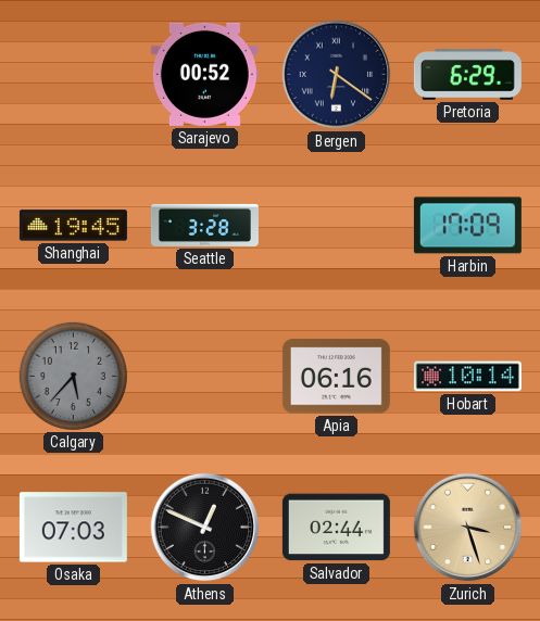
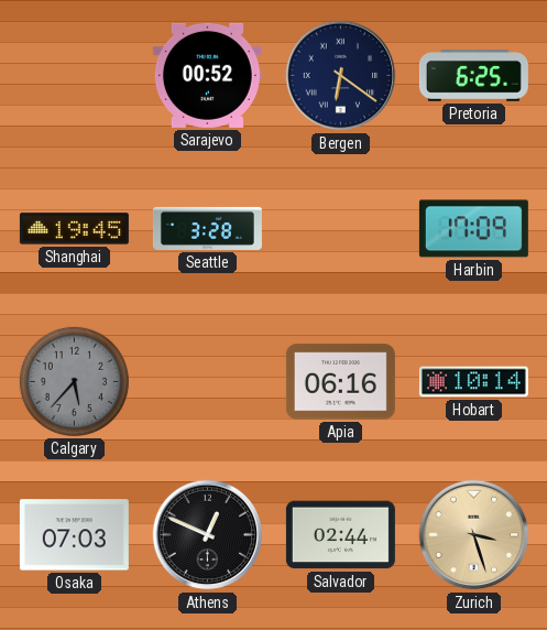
Pretoria: 6:29 -> 6:25 (473, 75)
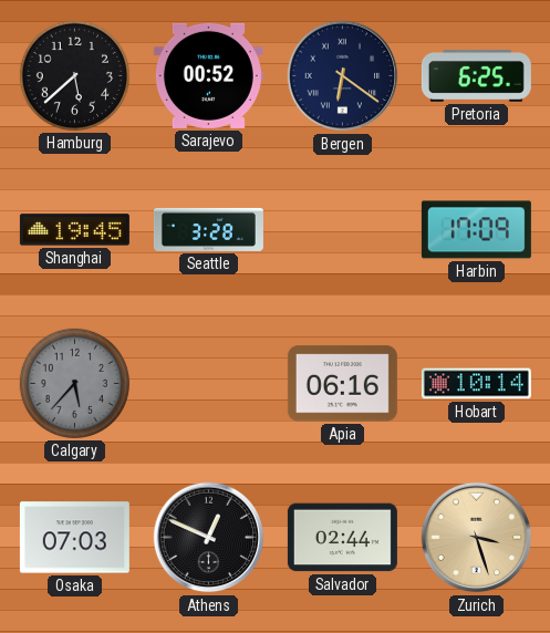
Hamburg: none -> 5:38 (74, 75)
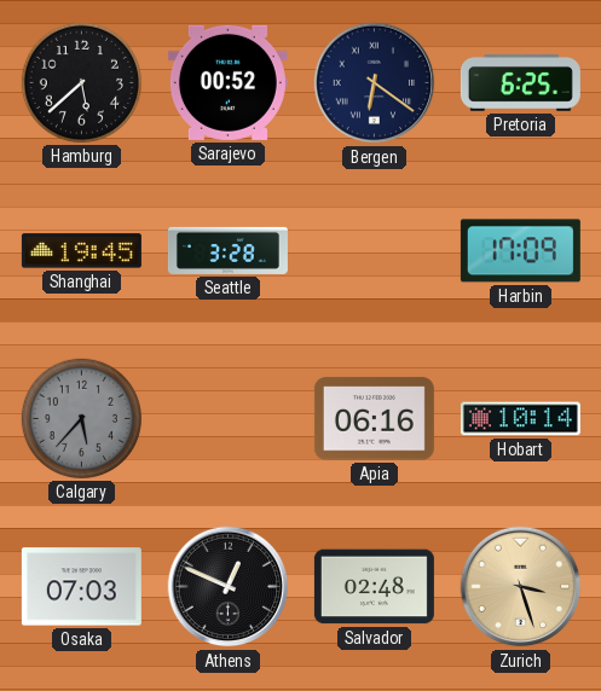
Salvador: 02:44 -> 02:48 (374, 587)
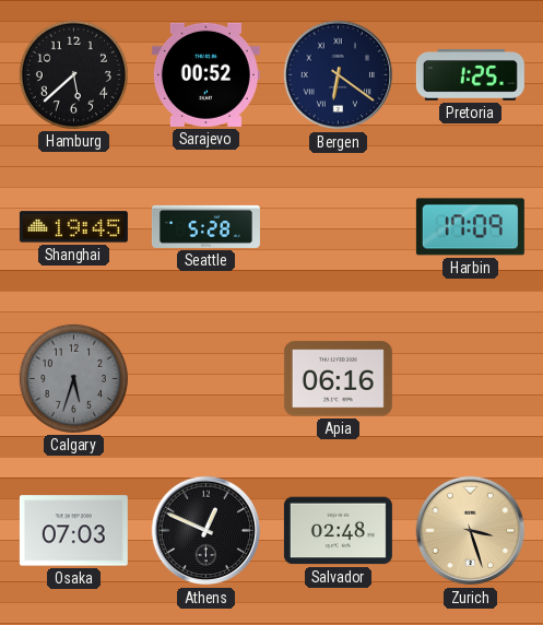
Pretoria: 6:25 -> 1:25 (470, 74)
Seattle: 3:28 -> 5:28 (205, 226)
Calgary: 5:37 -> 5:33 (73, 378)
Hobart: 10:14 -> none (520, 419)
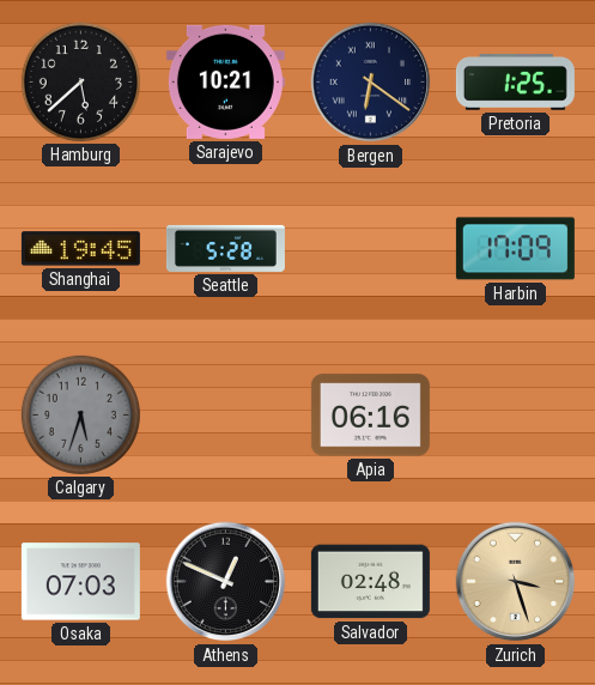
Sarajevo: 00:52 -> 10:21 (225, 81)
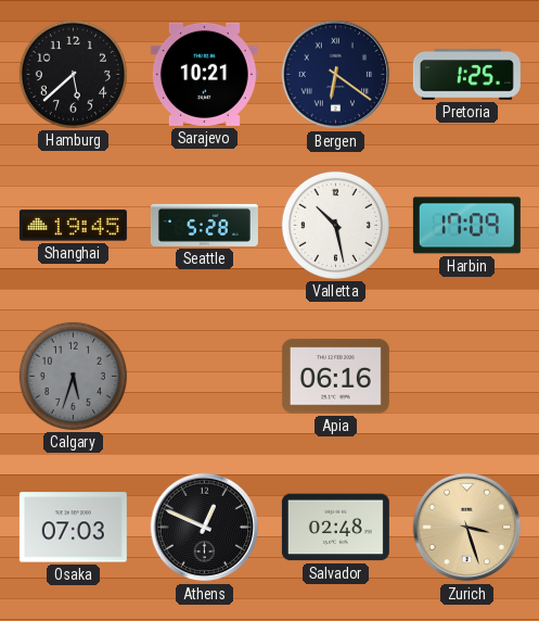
Valletta: none -> 10:28 (335, 225)
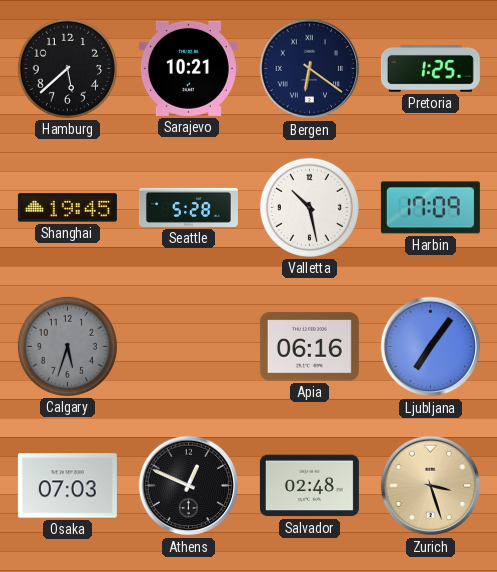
Ljubljana: none -> 7:06 (431, 347)
